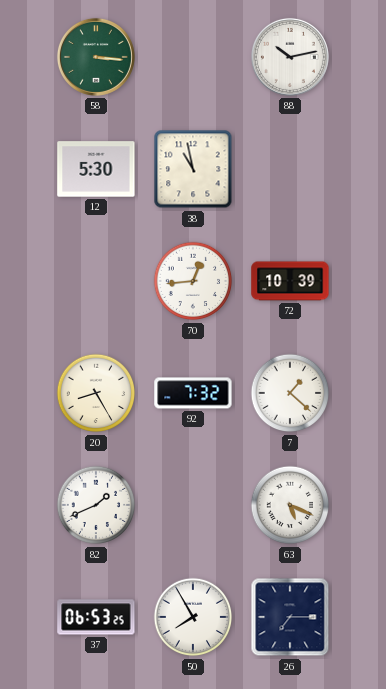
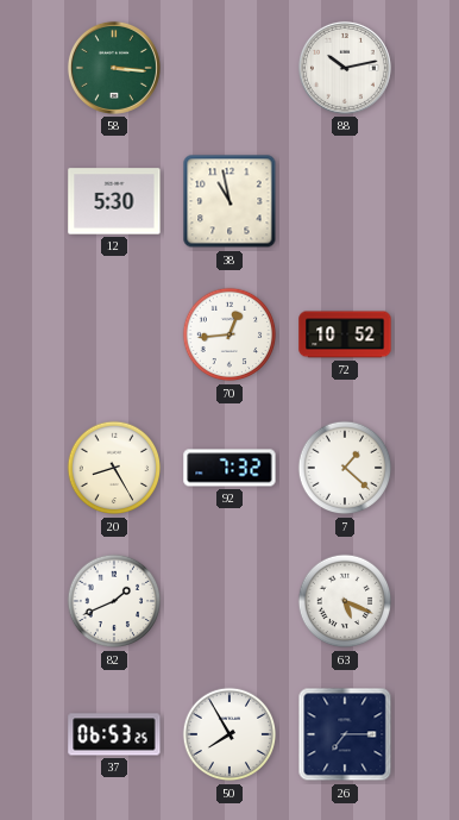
72: 10:39 -> 10:52 (345, 334)
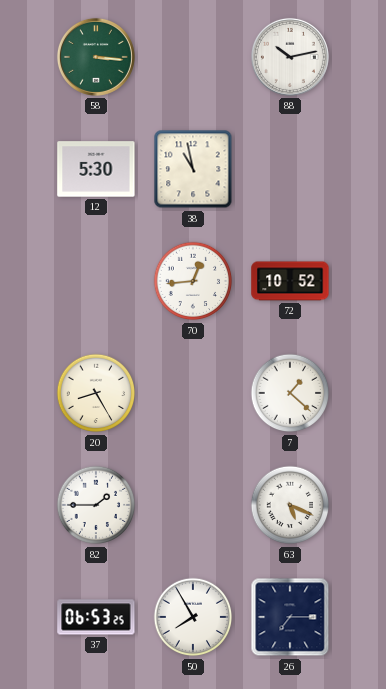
92: 7:32 -> none (229, 468)
82: 1:41 -> 1:45 (96, 505)
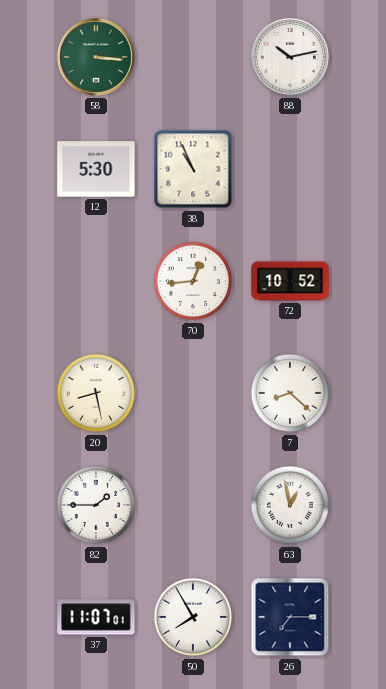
38: 10:58 -> 10:56 (193, 169)
20: 8:25 -> 8:28 (96, 393)
7: 1:22 -> 8:22 (290, 393)
63: 5:19 -> 12:58 (290, 505)
37: 06:53 -> 11:07 (96, 617)
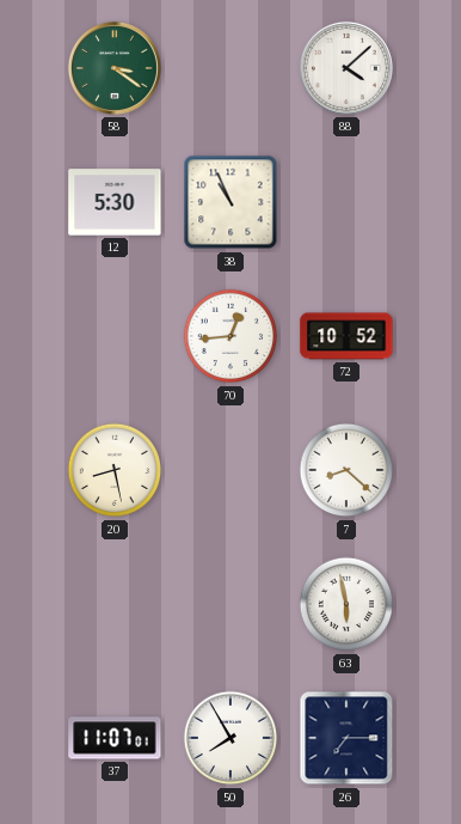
58: 3:16 -> 3:21 (115, 68)
88: 10:13 -> 4:08 (346, 68)
82: 1:45 -> none (96, 505)
63: 12:58 -> 5:58 (346, 604)
